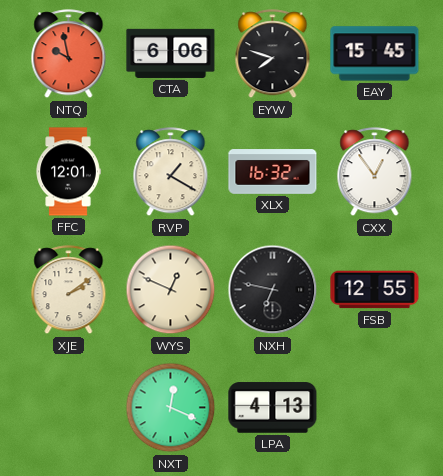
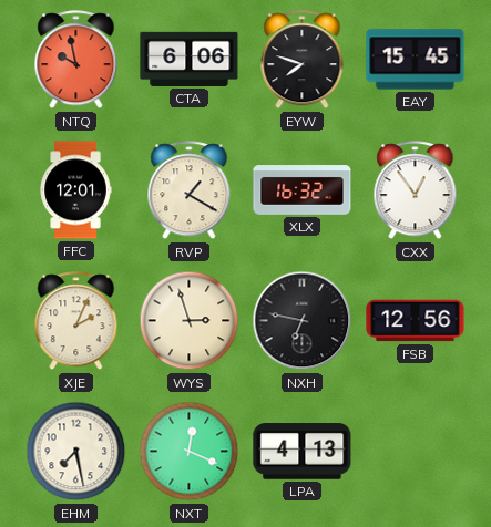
XJE: 2:09 -> 2:04 (76, 321)
WYS: 12:49 -> 2:57 (190, 321)
FSB: 12:55 -> 12:56 (416, 321)
EHM: none -> 7:28 (76, 452)
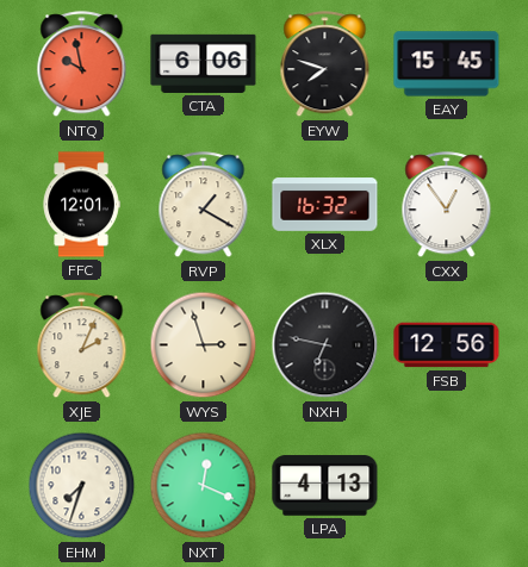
EHM: 7:28 -> 7:33 (82, 486)
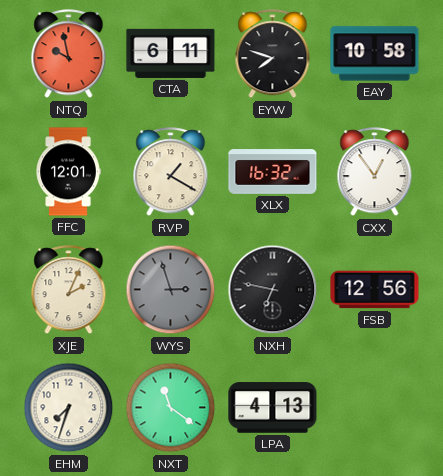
CTA: 6:06 -> 6:11 (171, 53)
EAY: 15:45 -> 10:58 (375, 54)
WYS dial: cream -> grey (171, 290)
NXT: 12:19 -> 11:21 (171, 408)
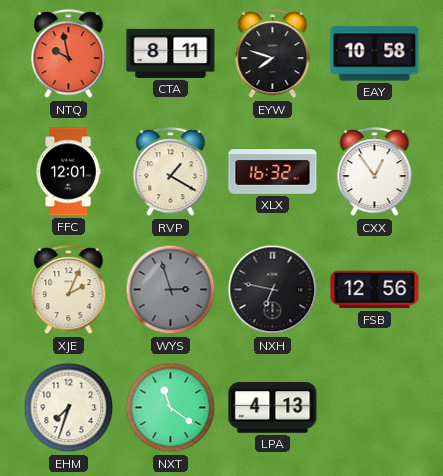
CTA: 6:11 -> 8:11 (171, 53)
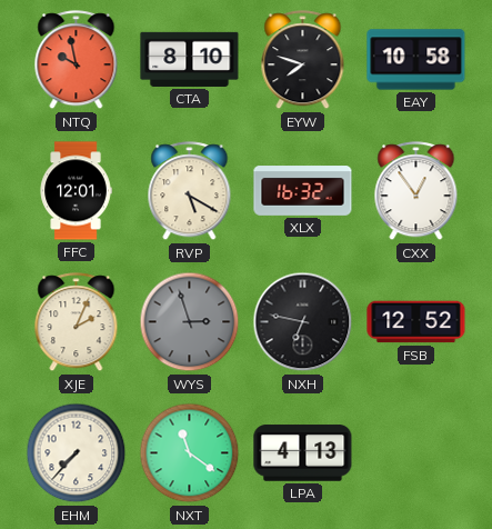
CTA: 8:11 -> 8:10 (190, 59)
RVP: 1:20 -> 5:20 (190, 191)
FSB: 12:56 -> 12:52 (416, 322)
EHM: 7:33 -> 7:37 (77, 453)
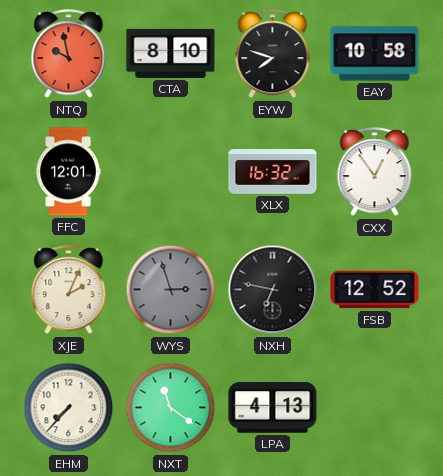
RVP: 5:20 -> none (190, 191)
